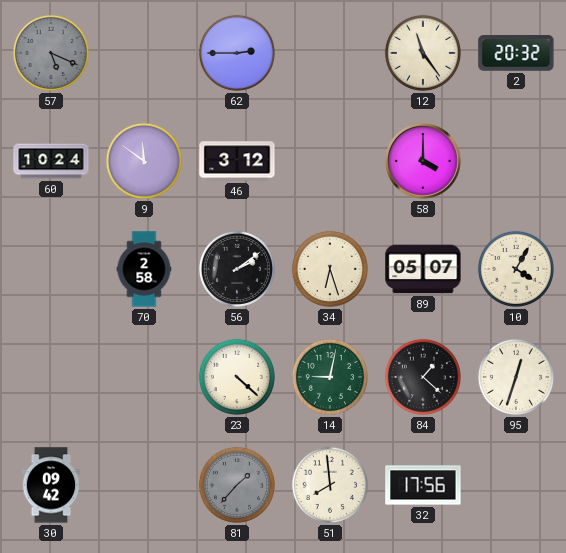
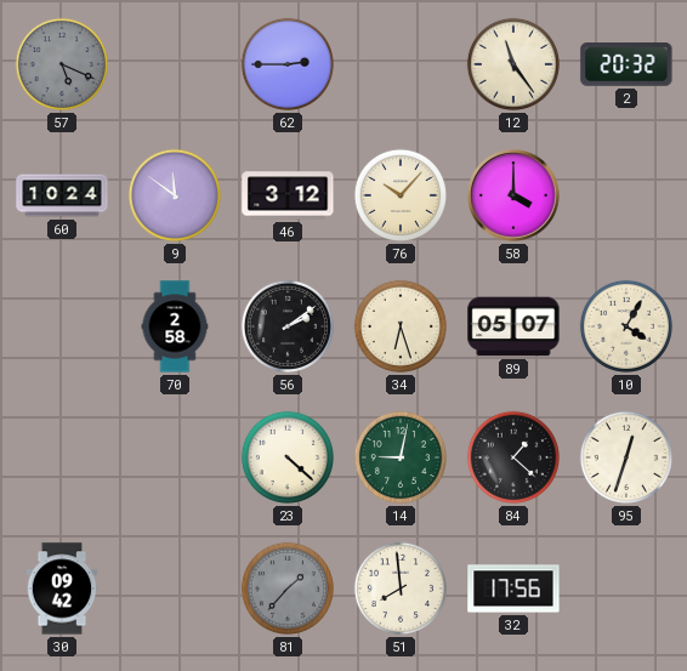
76: none -> 10:07 (401, 195)
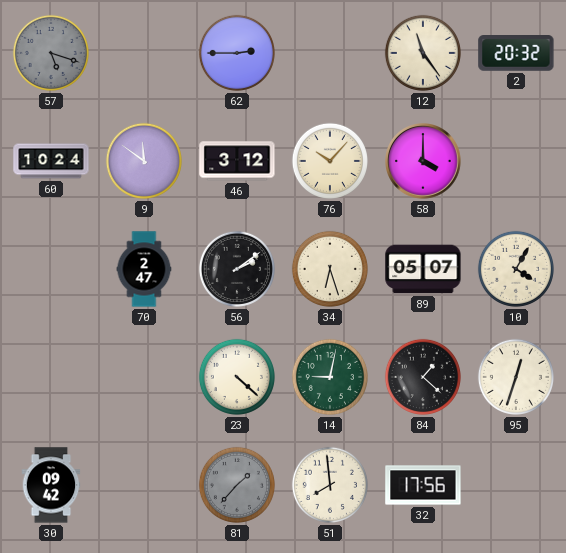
57: 5:19 -> 5:18 (51, 53)
70: 2:58 -> 2:47 (144, 269)
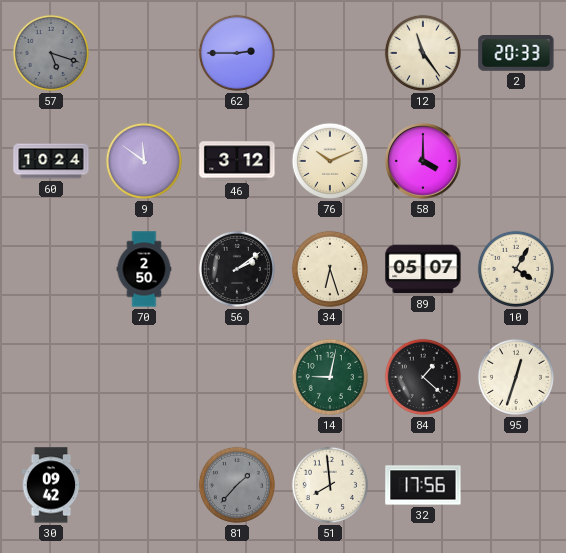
2: 20:32 -> 20:33 (516, 54)
76: 10:07 -> 10:11 (330, 161)
70: 2:47 -> 2:50 (144, 269)
23: 4:22 -> none (237, 377)
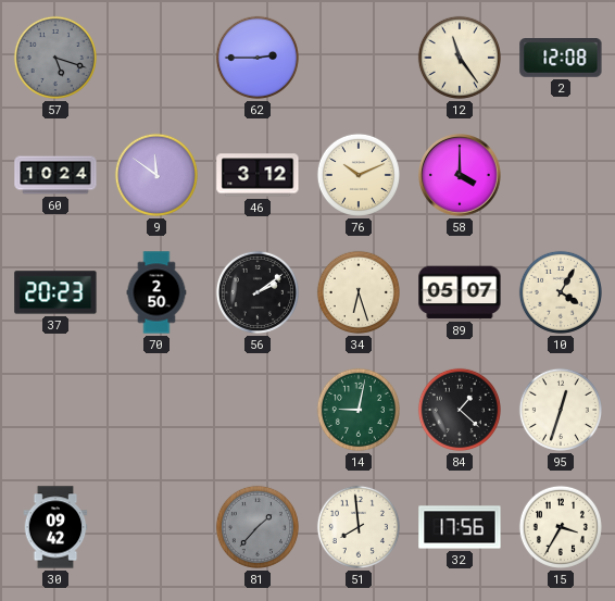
2: 20:33 -> 12:08 (561, 59)
37: none -> 20:23 (55, 292)
15: none -> 3:35 (561, 527)
